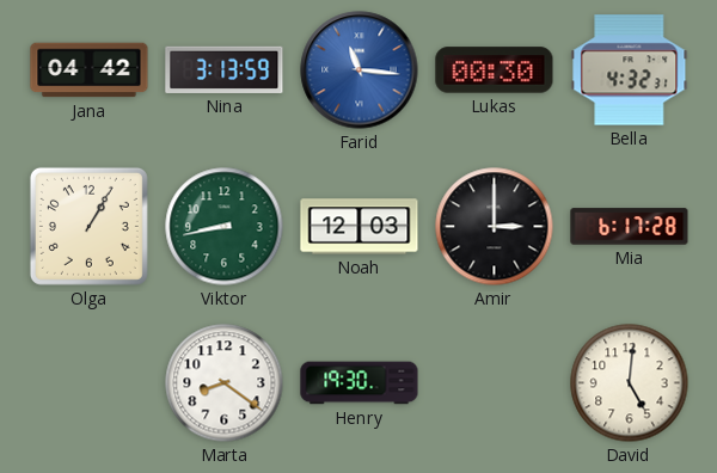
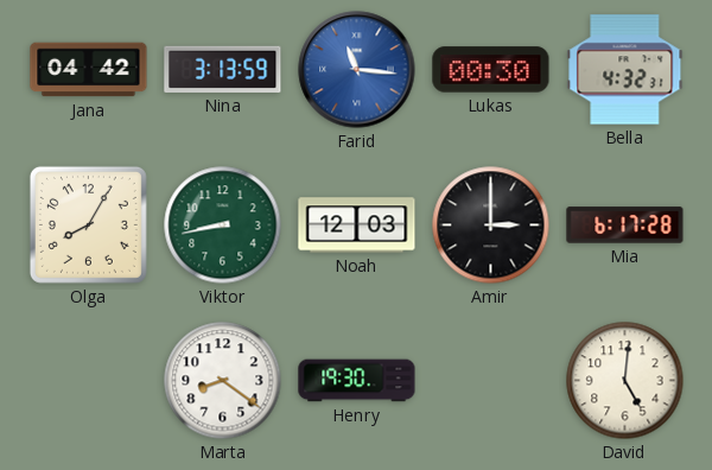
Olga: 1:05 -> 8:05 (88, 224)
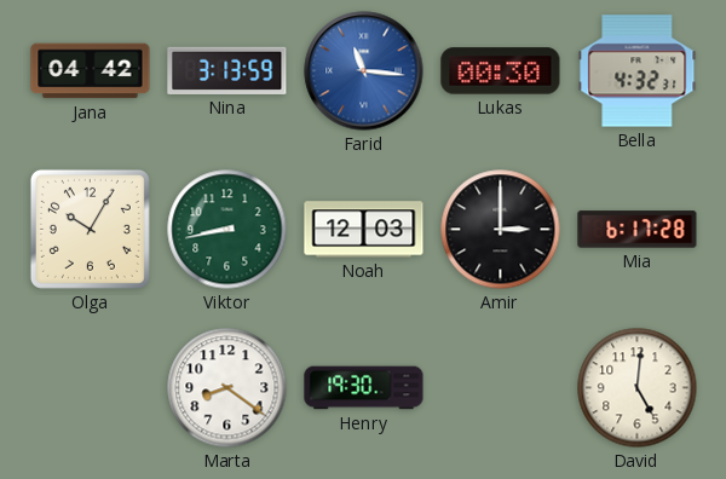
Olga: 8:05 -> 10:05 (90, 229)
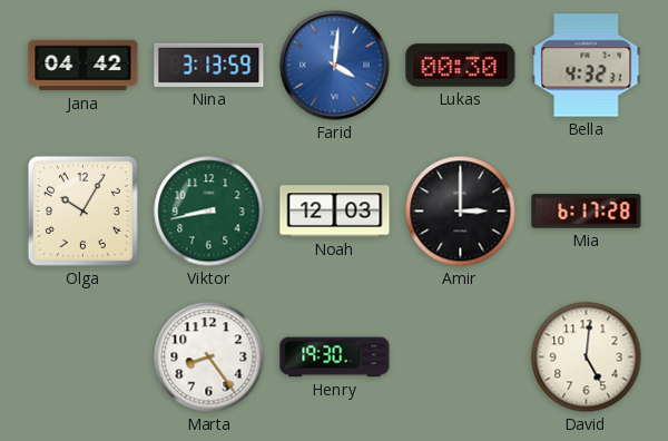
Farid: 11:16 -> 4:01 (335, 66)
Marta: 8:21 -> 8:24 (209, 357)
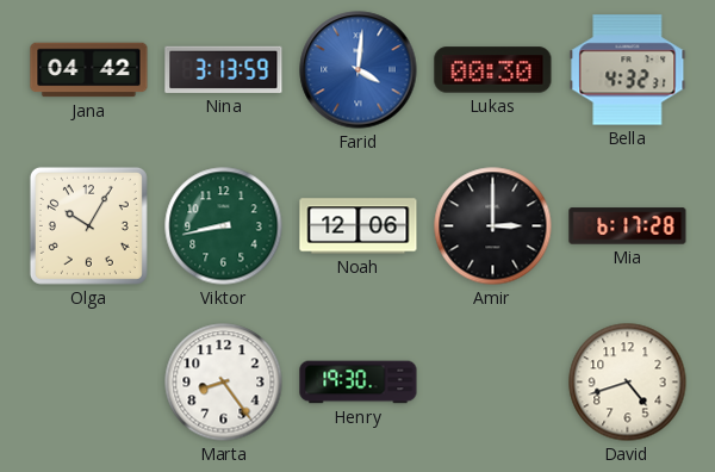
Noah: 12:03 -> 12:06 (359, 226)
David: 5:01 -> 4:42 (628, 383)
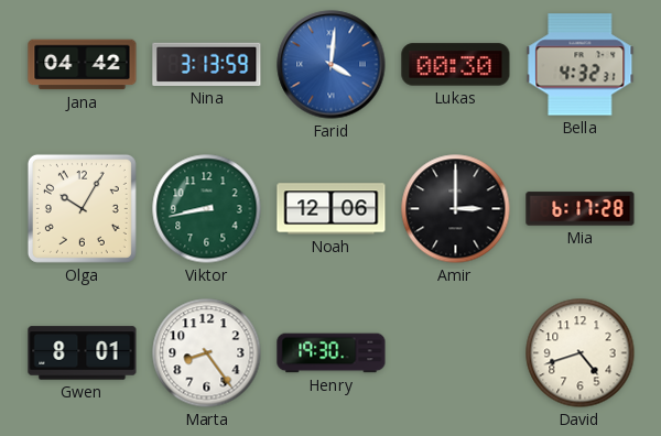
Gwen: none -> 8:01 (83, 353)
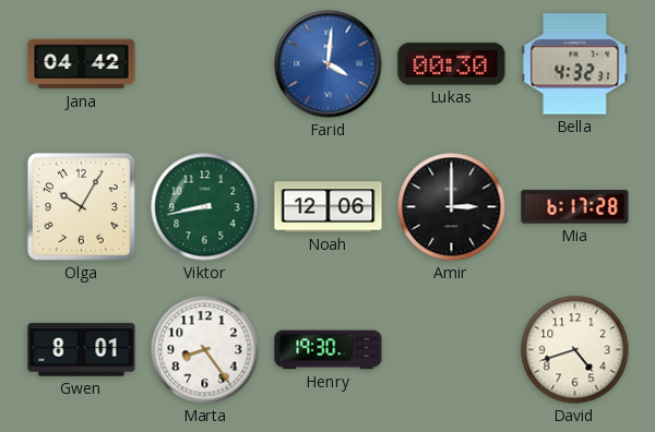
Nina: 3:13 -> none (207, 64)
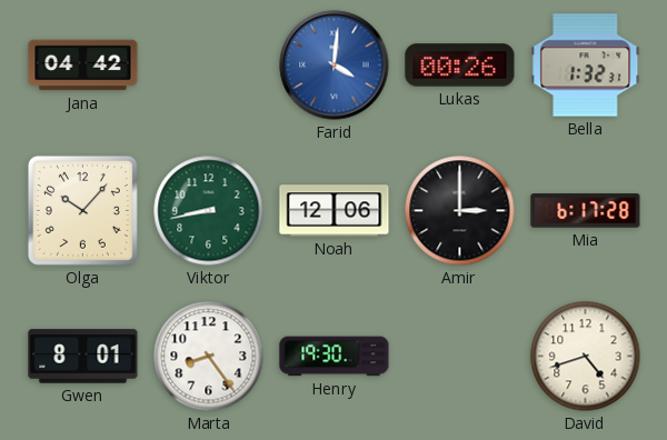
Lukas: 00:30 -> 00:26 (460, 66)
Bella: 4:32 -> 1:32 (586, 66)
Olga: 10:05 -> 10:07 (82, 210)
